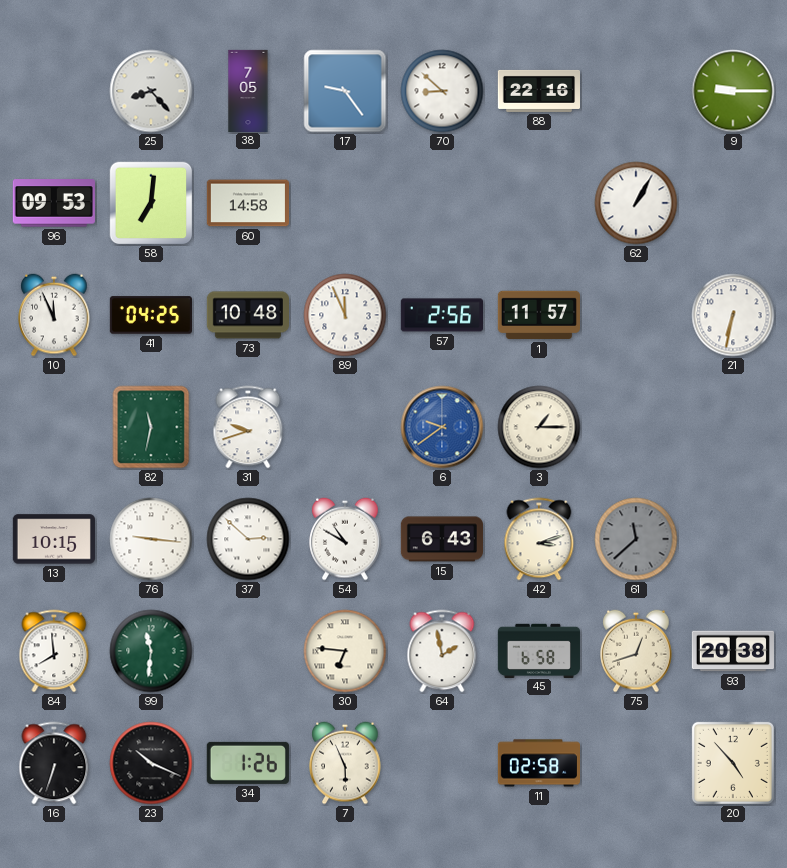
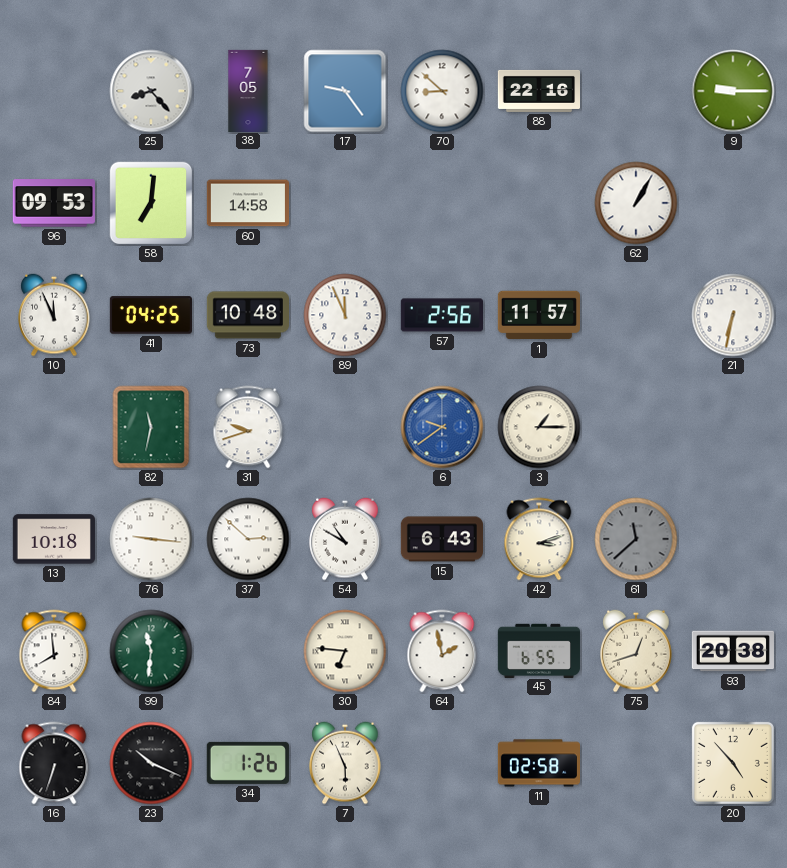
13: 10:15 -> 10:18 (54, 539)
45: 6:58 -> 6:55 (539, 650)
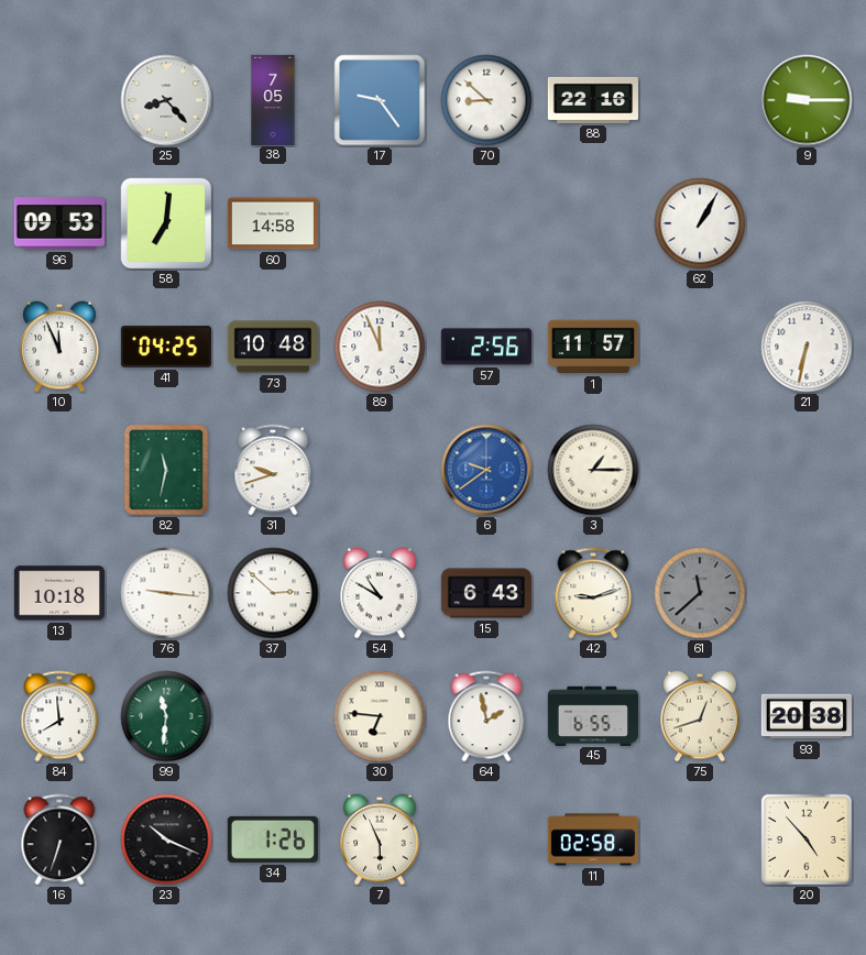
42: 3:12 -> 9:12 (593, 593)
